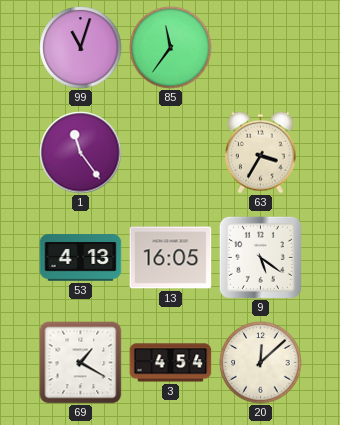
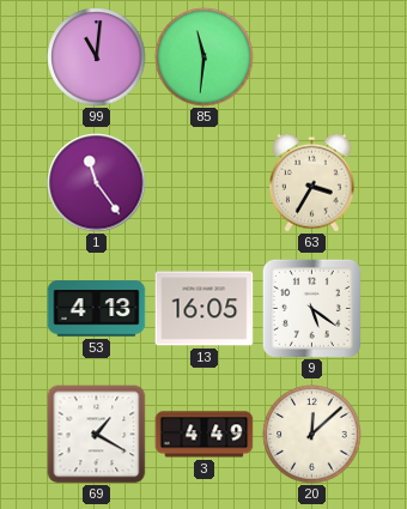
99: 11:03 -> 11:01 (97, 57)
85: 11:36 -> 11:31 (205, 57)
3: 4:54 -> 4:49 (205, 435)
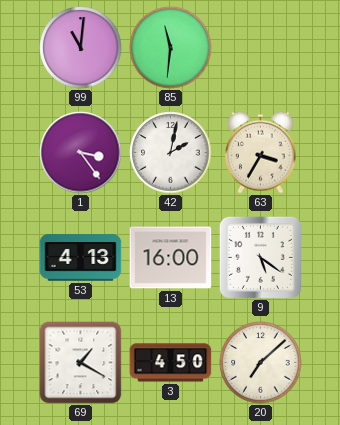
1: 11:24 -> 3:24 (81, 153)
42: none -> 2:02 (171, 153)
13: 16:05 -> 16:00 (171, 258)
3: 4:49 -> 4:50 (171, 363)
20: 12:08 -> 7:08 (261, 363)
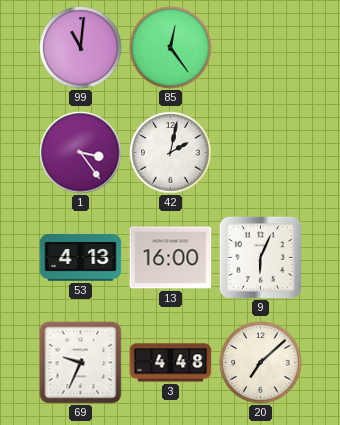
85: 11:31 -> 12:24 (171, 48)
63: 3:35 -> none (261, 152)
9: 5:21 -> 6:04 (260, 257)
69: 1:20 -> 9:34 (81, 363)
3: 4:50 -> 4:48 (171, 363)
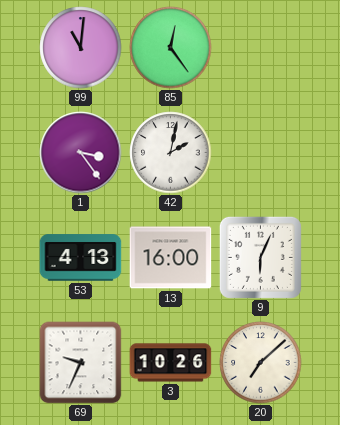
3: 4:48 -> 10:26 (171, 363)
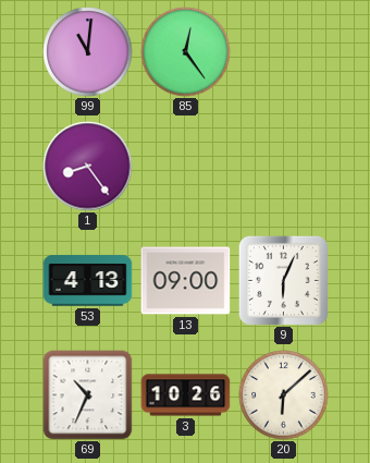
1: 3:24 -> 8:24 (88, 167)
42: 2:02 -> none (171, 153)
13: 16:00 -> 09:00 (186, 281)
69: 9:34 -> 10:34 (88, 395)
20: 7:08 -> 6:08 (284, 395)
